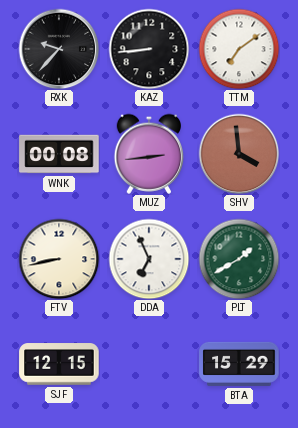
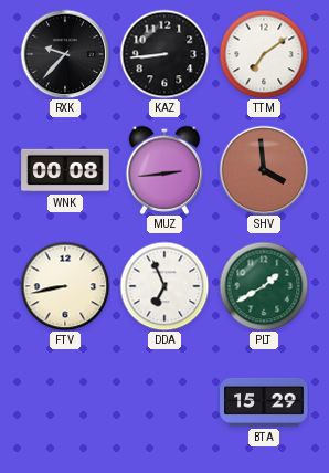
SJF: 12:15 -> none (59, 364)
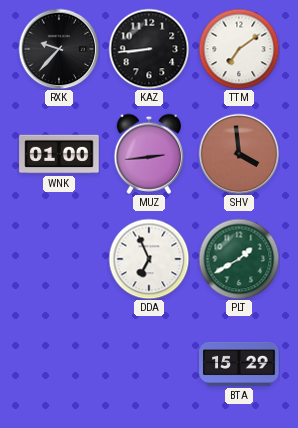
WNK: 00:08 -> 01:00 (59, 154)
FTV: 8:43 -> none (65, 286)
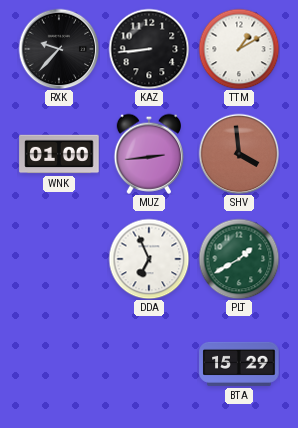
TTM: 7:09 -> 1:10 (239, 49)
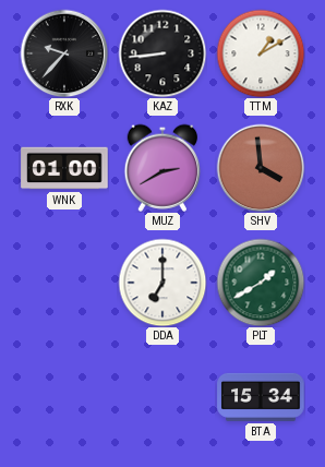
MUZ: 2:44 -> 2:40 (161, 168)
DDA: 6:56 -> 7:00 (162, 283)
BTA: 15:29 -> 15:34 (261, 397)
